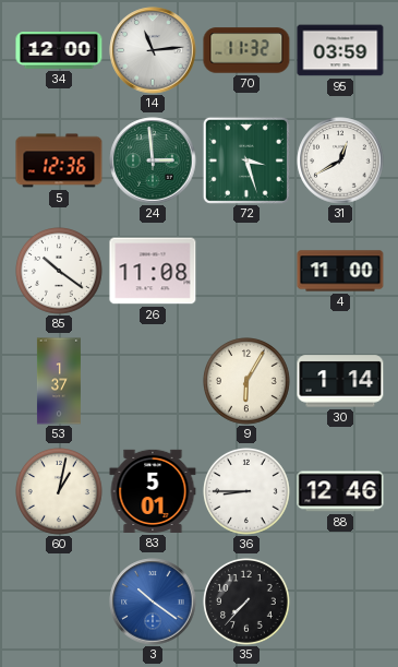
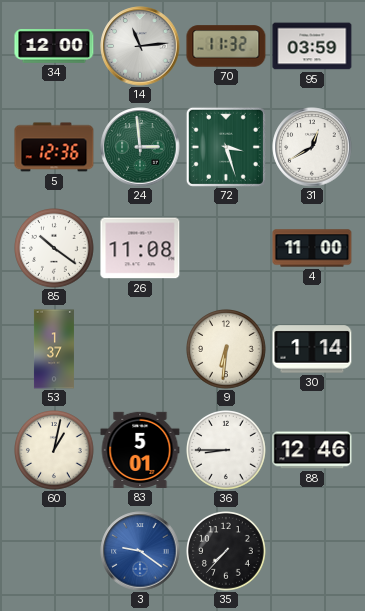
9: 6:05 -> 6:31 (227, 350)
3: 10:21 -> 9:21 (140, 551)
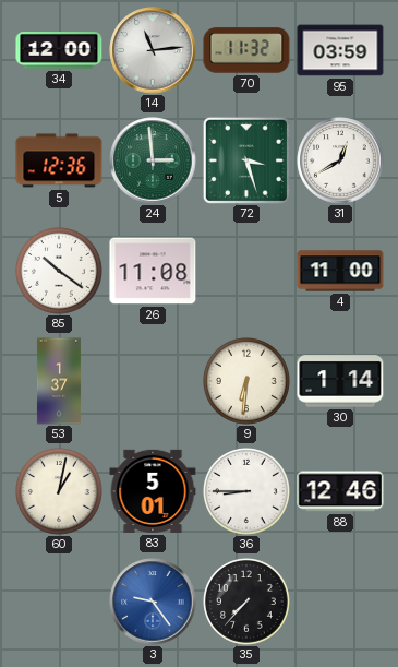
3: 9:21 -> 9:24 (153, 602)
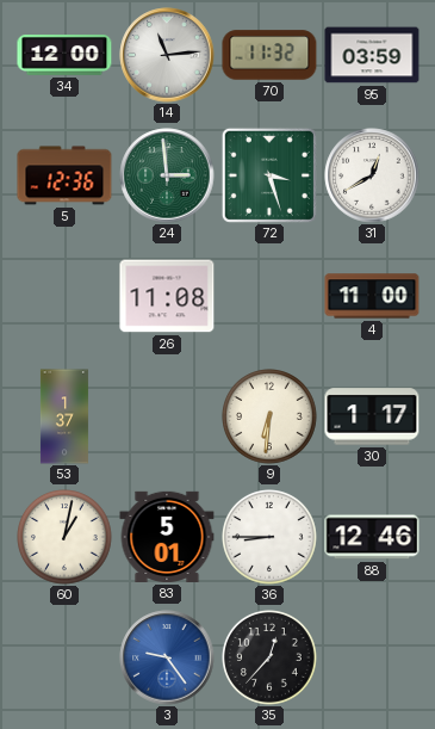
85: 10:21 -> none (60, 272)
30: 1:14 -> 1:17 (372, 416)
35: 7:37 -> 12:37 (271, 659)
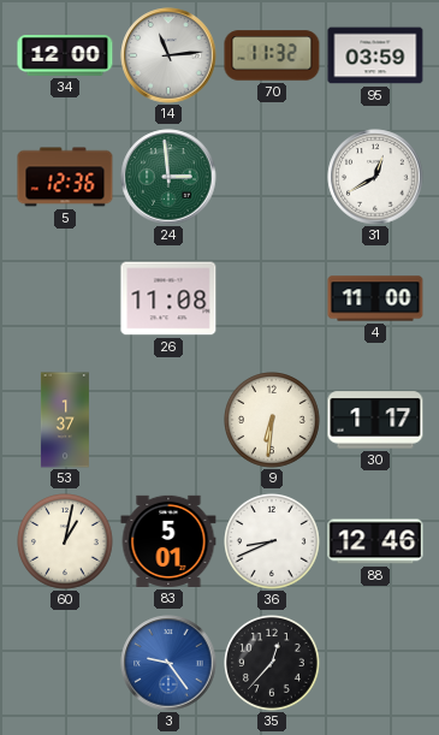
72: 3:27 -> none (269, 175)
36: 8:45 -> 8:41 (273, 543)
